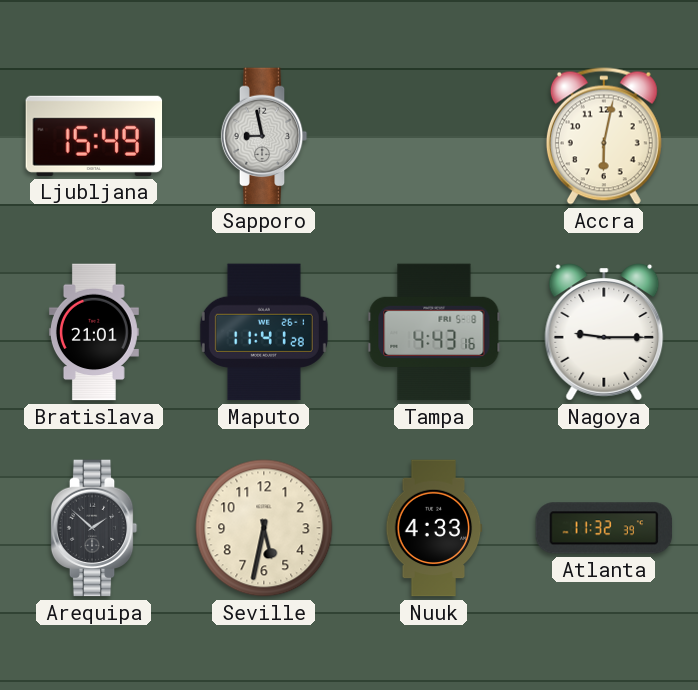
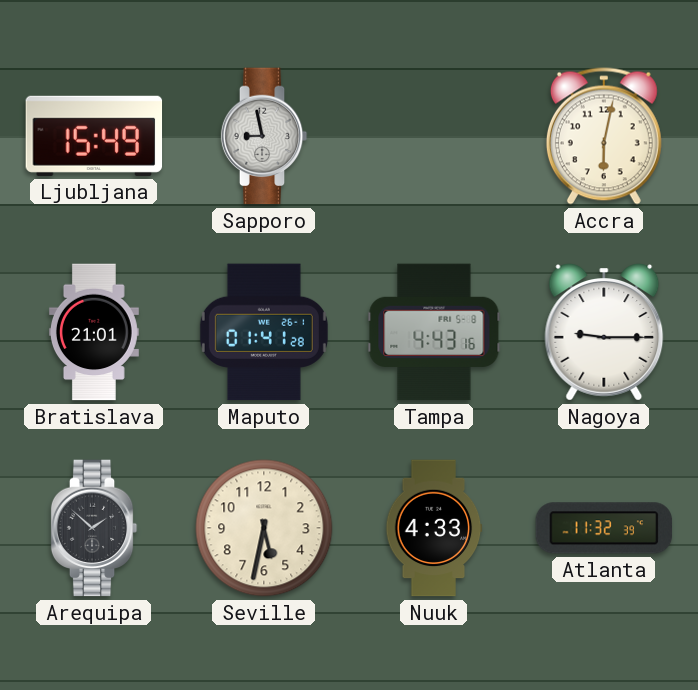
Maputo: 11:41 -> 01:41 (264, 332)
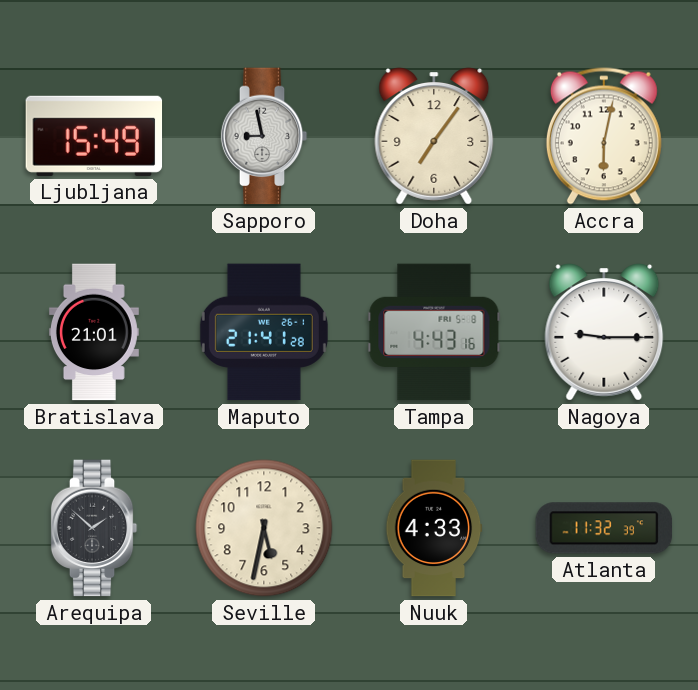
Doha: none -> 7:06 (434, 136)
Maputo: 01:41 -> 21:41 (264, 332)
